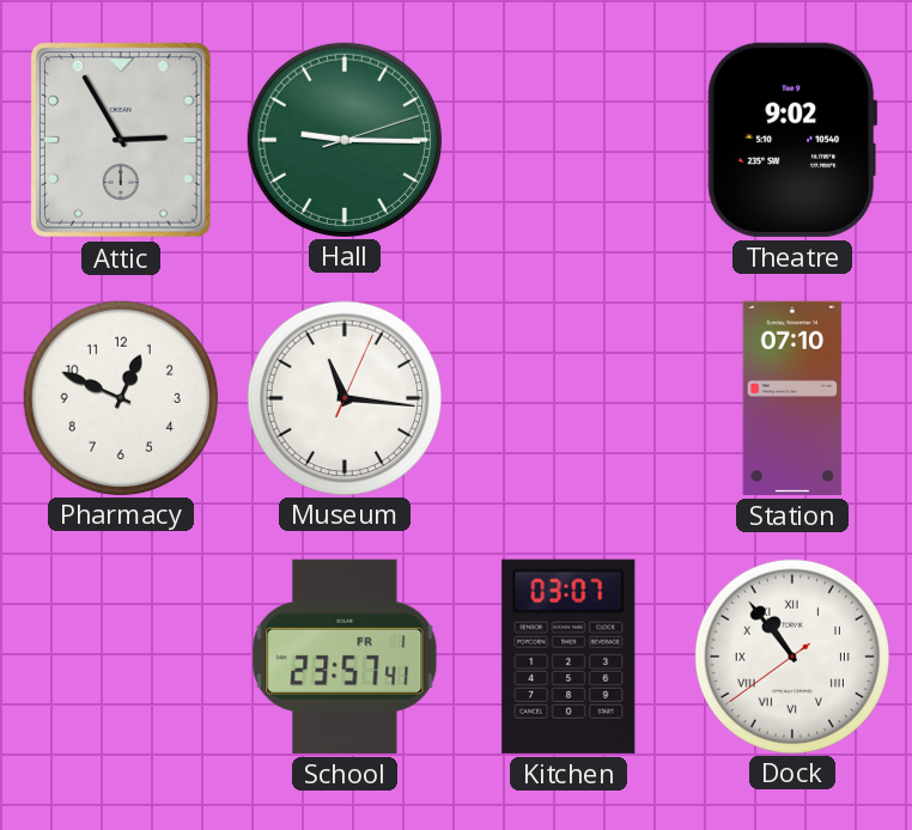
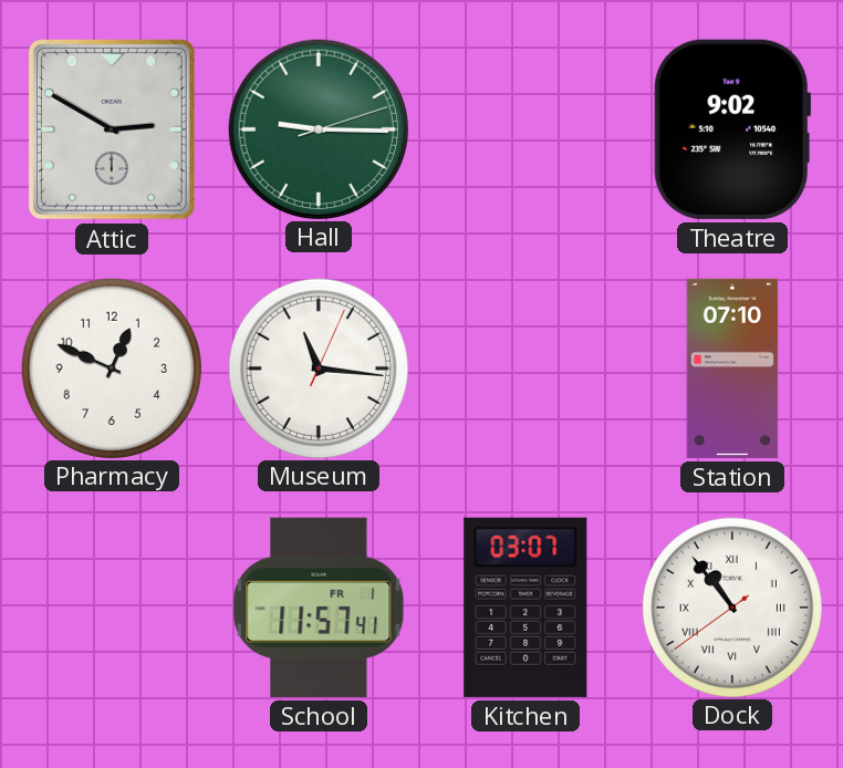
Attic: 2:55 -> 2:50 (112, 129)
School: 23:57 -> 11:57 (319, 608)
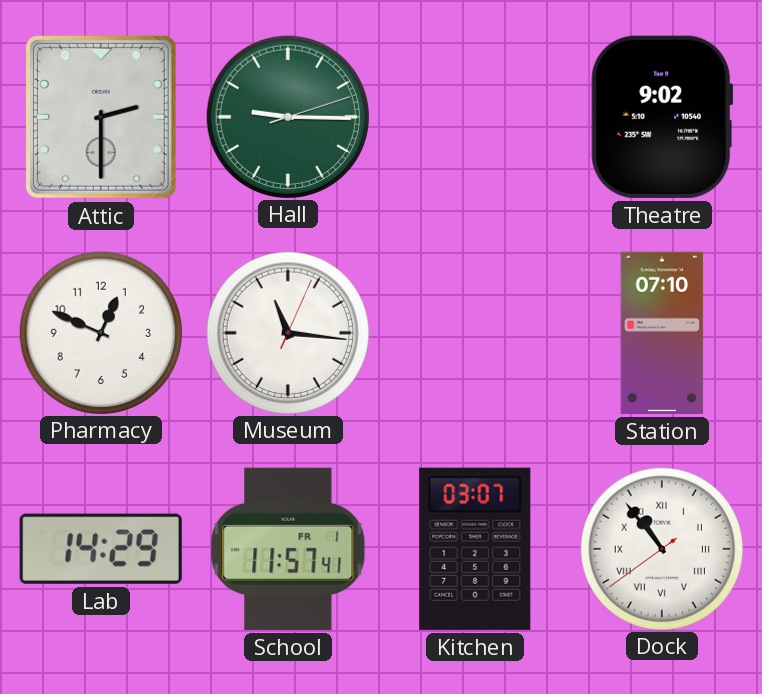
Attic: 2:50 -> 2:30 (101, 117)
Lab: none -> 14:29 (101, 549)
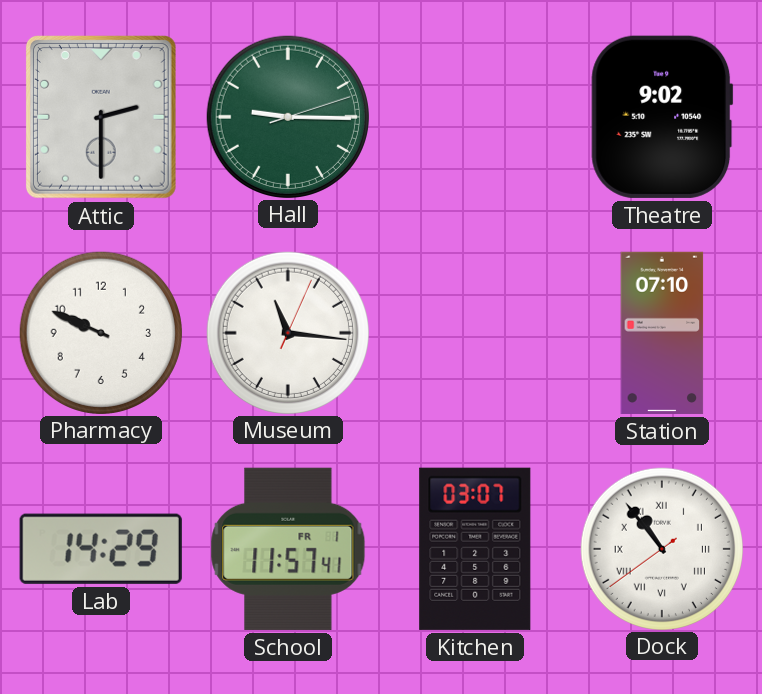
Pharmacy: 12:49 -> 9:49 (100, 332)
